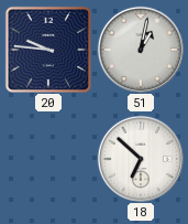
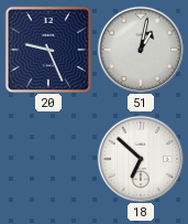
20: 9:46 -> 9:26 (48, 50)
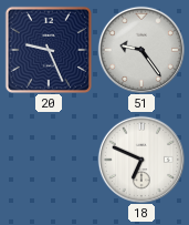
51: 1:02 -> 9:24 (140, 49)
18: 6:52 -> 6:49 (140, 158)
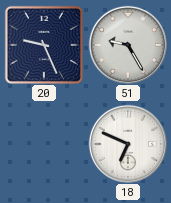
51: 9:24 -> 9:25 (127, 44)
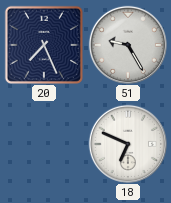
20: 9:26 -> 7:26 (44, 45)
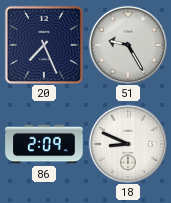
86: none -> 2:09 (44, 144)
18: 6:49 -> 8:49 (127, 143)
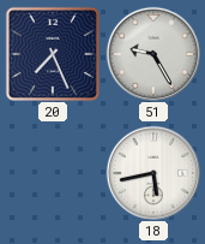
86: 2:09 -> none (44, 144)
18: 8:49 -> 5:43 (152, 172)
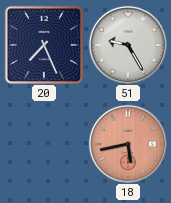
18 dial: white -> salmon (127, 143)
